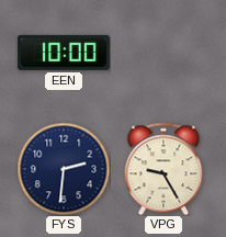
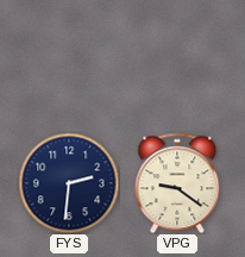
EEN: 10:00 -> none (65, 53)
VPG: 9:25 -> 9:21 (177, 183)
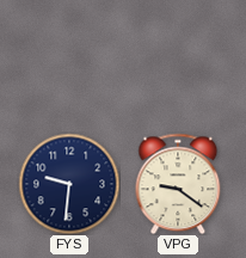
FYS: 2:31 -> 9:31 (69, 184)
